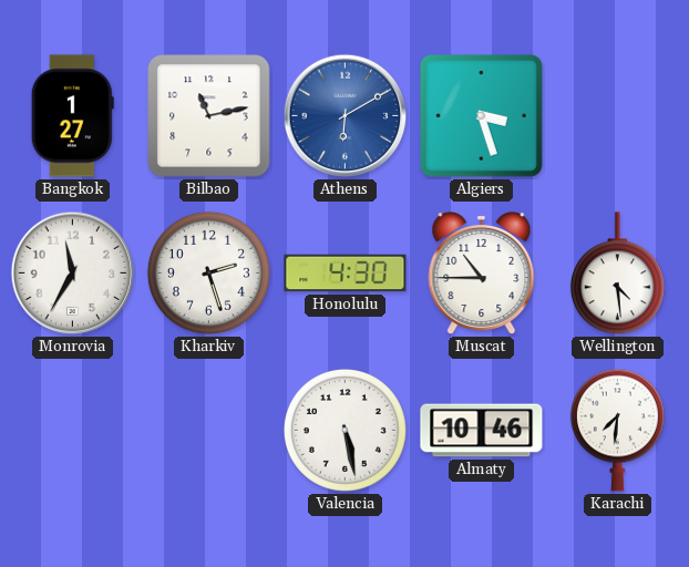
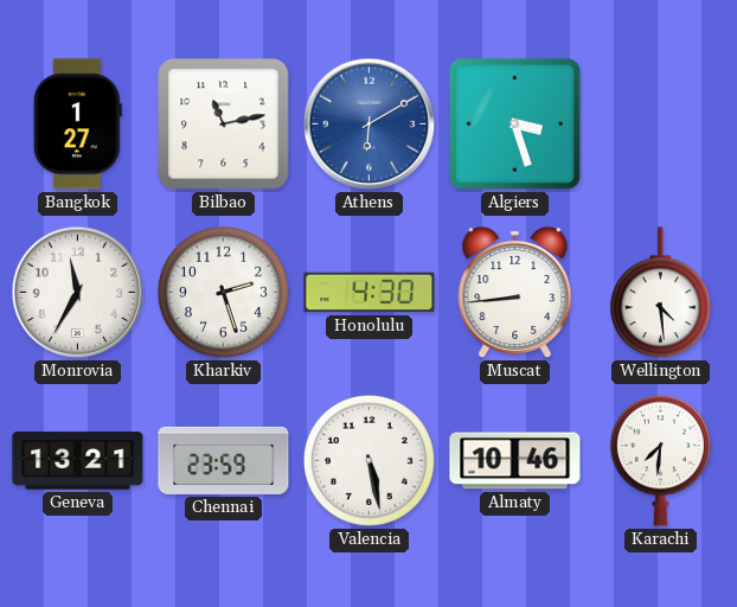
Muscat: 10:45 -> 8:44 (515, 293)
Geneva: none -> 13:21 (78, 461)
Chennai: none -> 23:59 (224, 460)
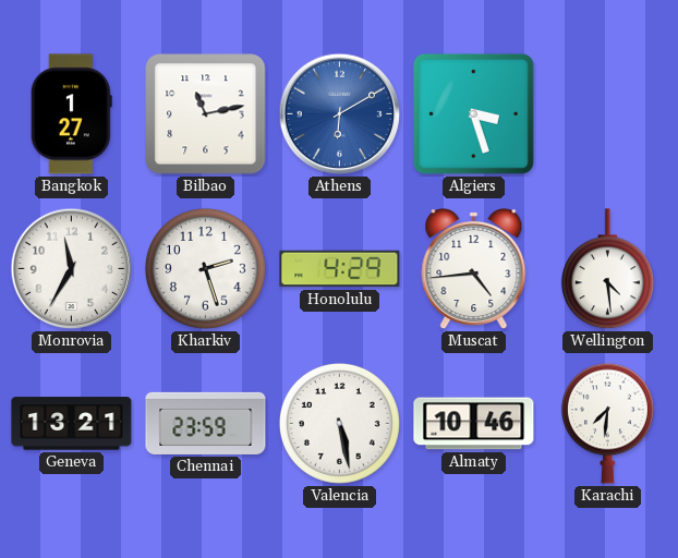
Honolulu: 4:30 -> 4:29 (340, 269)
Muscat: 8:44 -> 4:44 (474, 269)
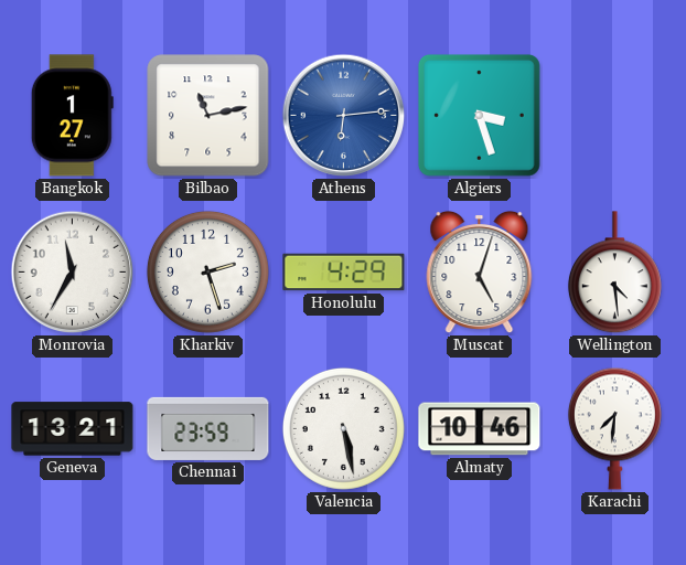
Athens: 6:10 -> 6:14 (344, 116)
Muscat: 4:44 -> 5:03 (480, 273)
